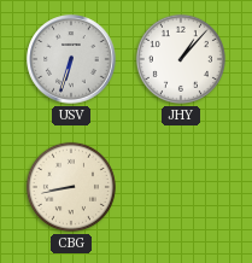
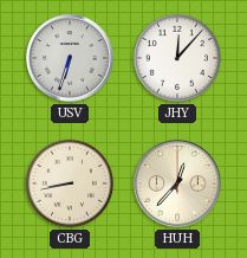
JHY: 1:07 -> 12:07 (177, 58)
HUH: none -> 12:37 (177, 183)
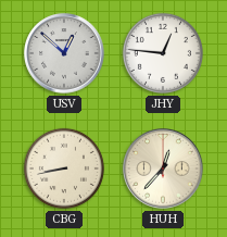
USV: 6:33 -> 12:52 (64, 53)
JHY: 12:07 -> 12:46 (163, 53)
